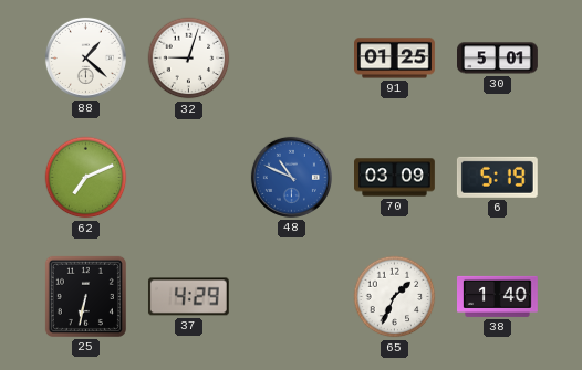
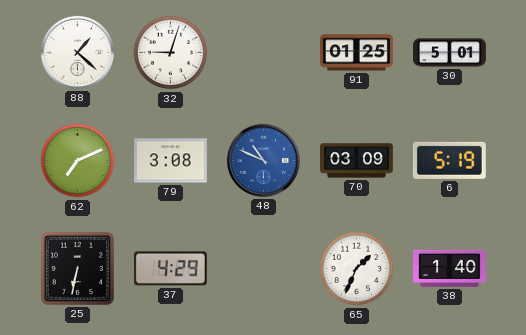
79: none -> 3:08 (171, 161)
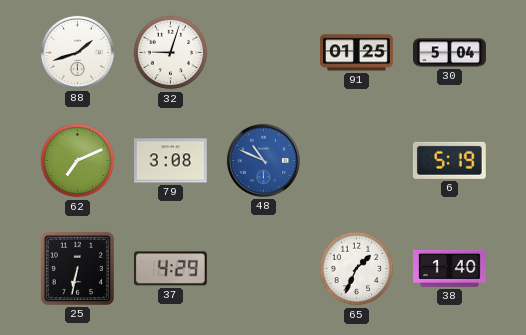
88: 1:22 -> 1:42 (77, 52)
30: 5:01 -> 5:04 (450, 53)
70: 03:09 -> none (357, 161)
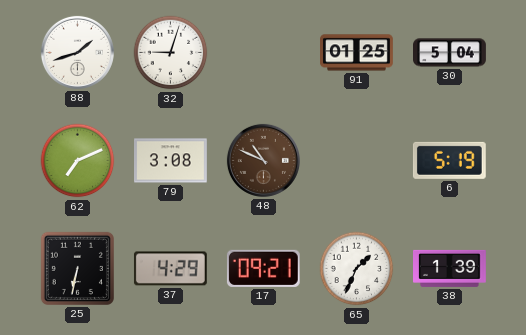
48 dial: blue -> brown (263, 160)
17: none -> 09:21 (263, 268)
38: 1:40 -> 1:39 (450, 268)
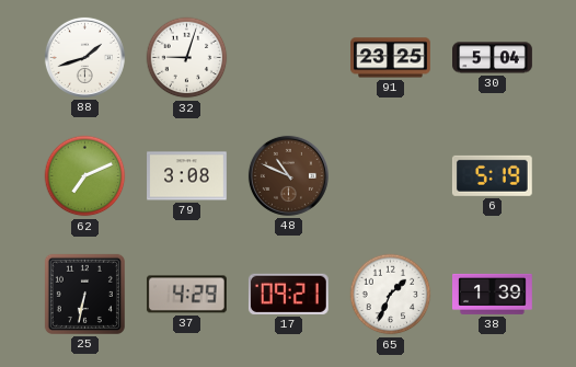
91: 01:25 -> 23:25 (391, 58)
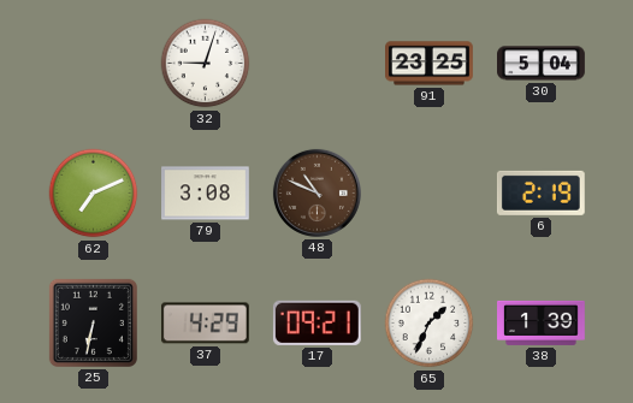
88: 1:42 -> none (84, 57)
6: 5:19 -> 2:19 (540, 192)
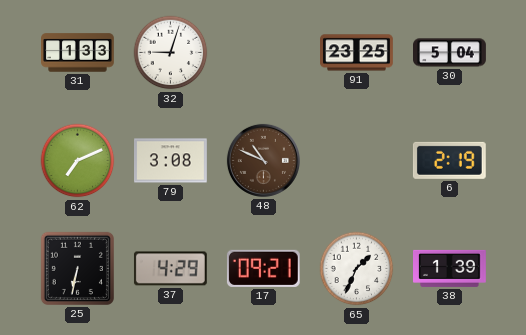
31: none -> 1:33 (78, 53)
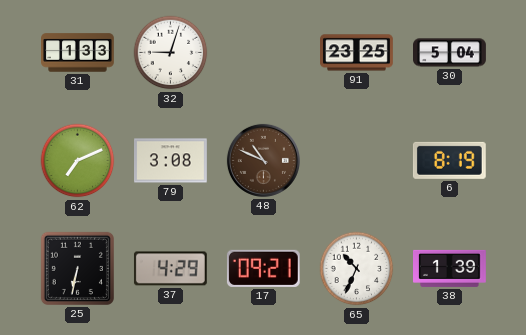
6: 2:19 -> 8:19 (449, 160)
65: 1:34 -> 10:34 (357, 269)
